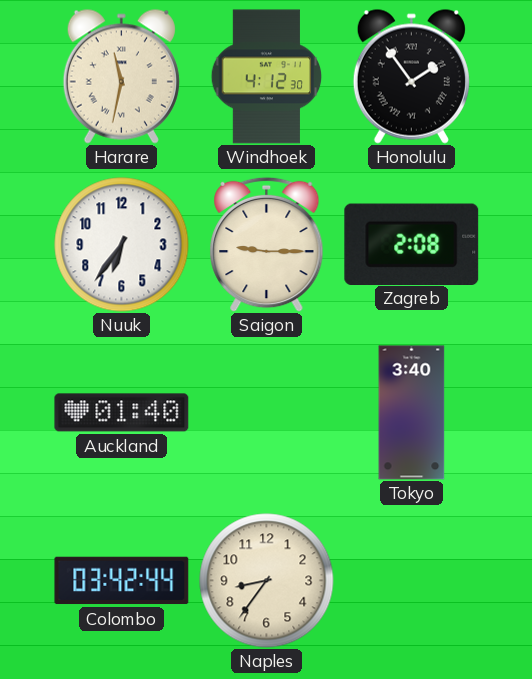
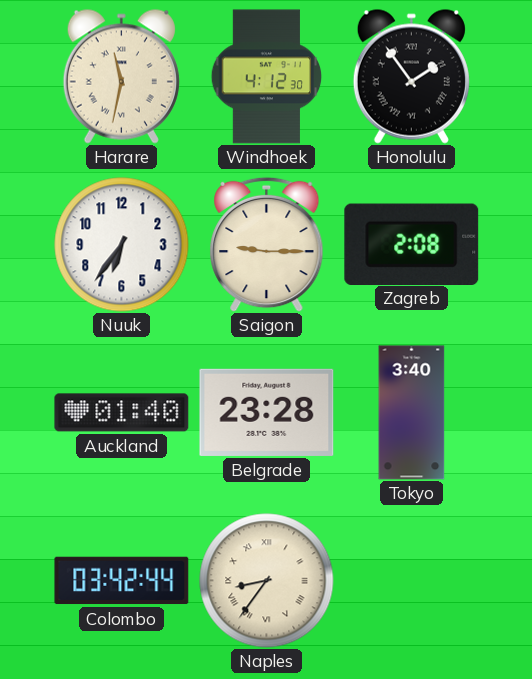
Belgrade: none -> 23:28 (267, 412)
Naples numerals: Arabic -> Roman (267, 581)
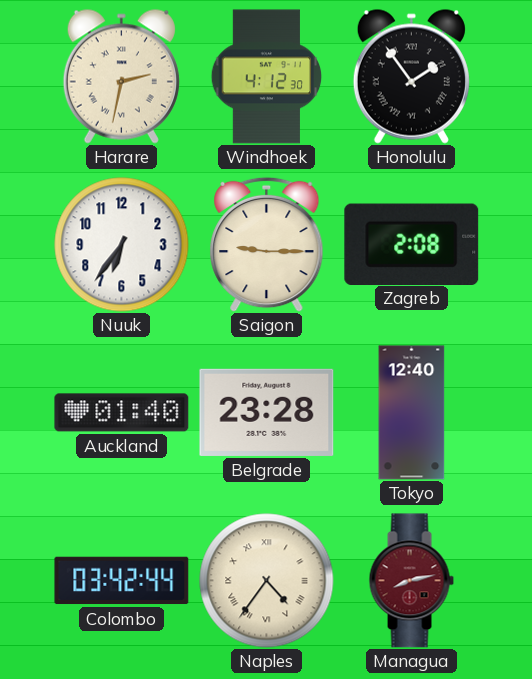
Harare: 11:32 -> 2:32 (121, 76)
Tokyo: 3:40 -> 12:40 (412, 413)
Naples: 8:36 -> 4:36 (267, 581)
Managua: none -> 8:13 (411, 581)
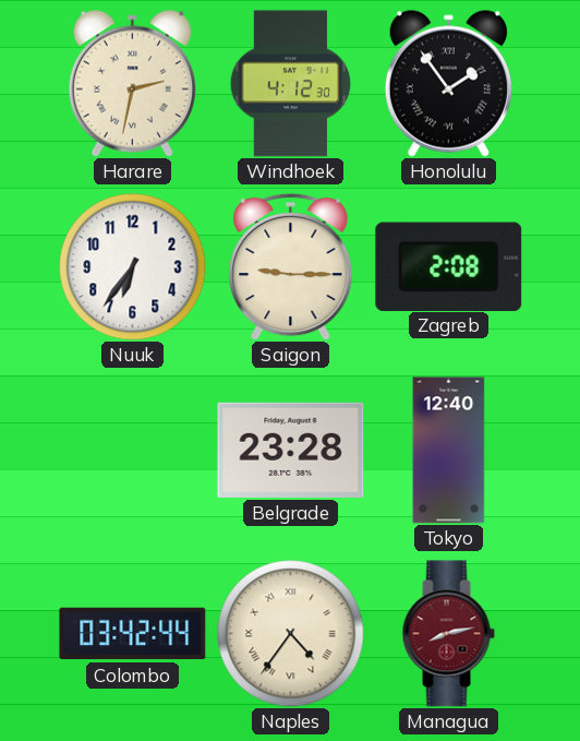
Auckland: 01:40 -> none (122, 413)
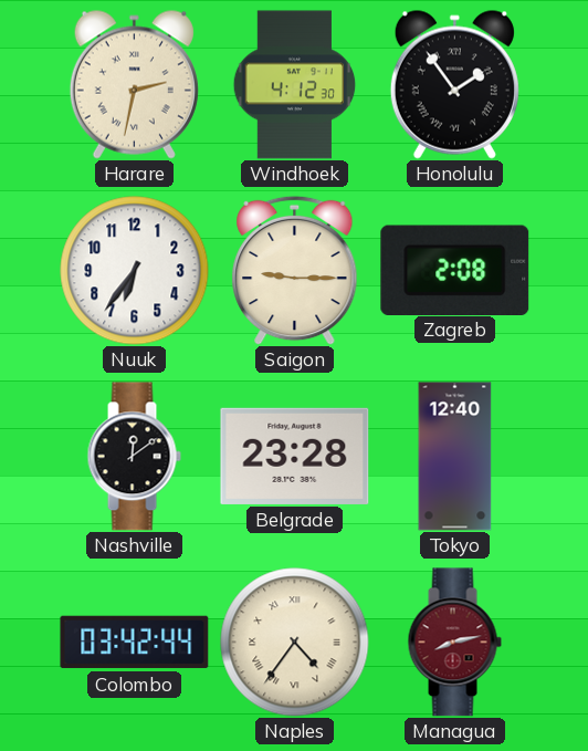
Nashville: none -> 12:09 (134, 457)
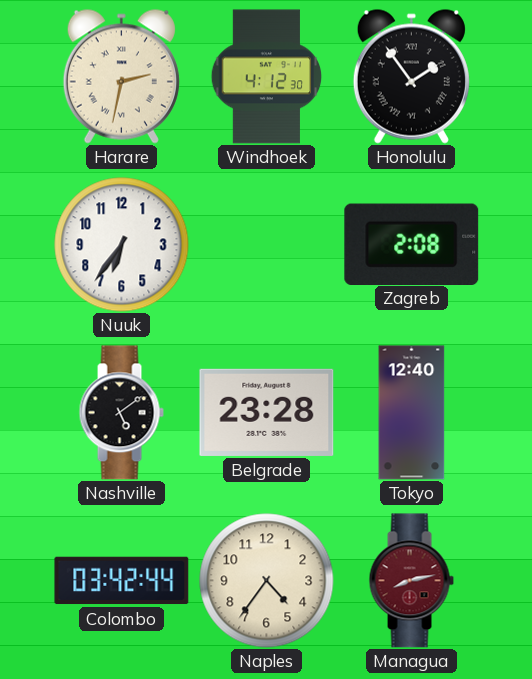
Saigon: 9:15 -> none (295, 270)
Nashville: 12:09 -> 5:09 (121, 413)
Naples numerals: Roman -> Arabic (267, 581)
